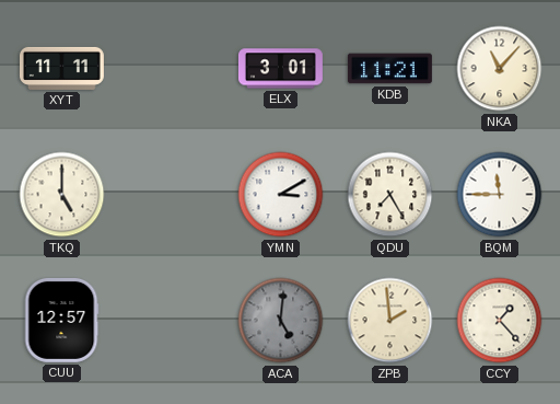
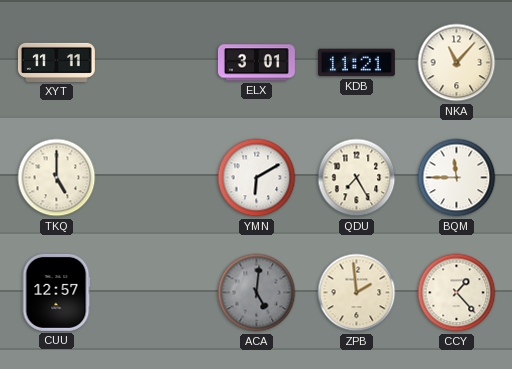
YMN: 3:10 -> 6:10 (257, 178)
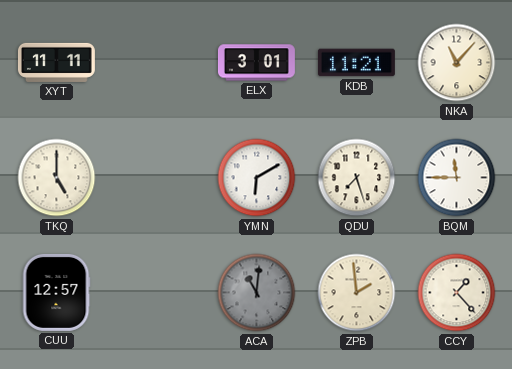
QDU: 7:25 -> 7:27 (357, 178)
ACA: 5:01 -> 11:01 (257, 293)
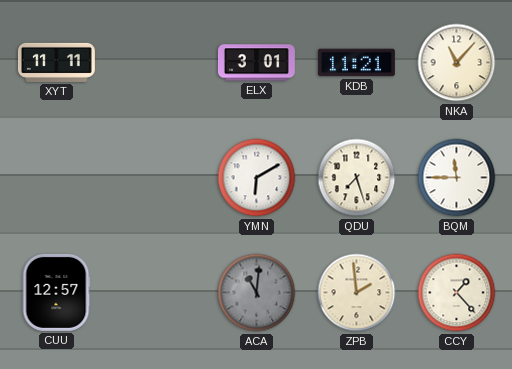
TKQ: 5:00 -> none (57, 178)
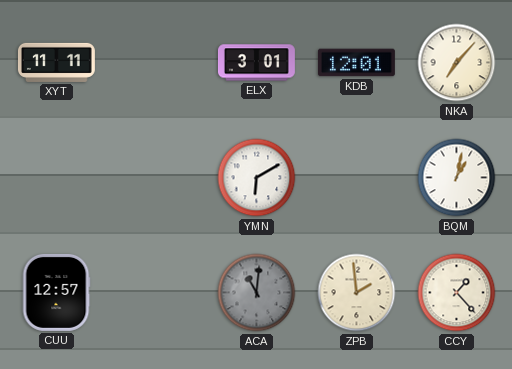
KDB: 11:21 -> 12:01 (356, 63)
NKA: 11:07 -> 7:07 (457, 63)
QDU: 7:27 -> none (357, 178)
BQM: 11:45 -> 1:02 (457, 178)
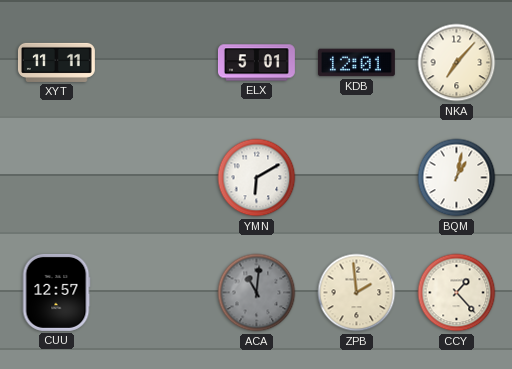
ELX: 3:01 -> 5:01 (256, 63)
